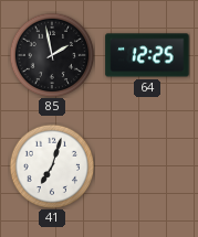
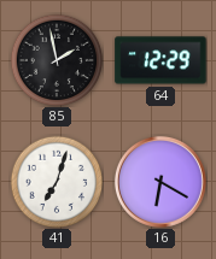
64: 12:25 -> 12:29 (160, 60)
16: none -> 6:20 (160, 182)
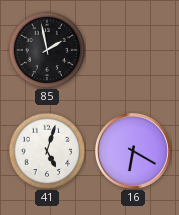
64: 12:29 -> none (160, 60)
41: 7:03 -> 5:03 (47, 151)
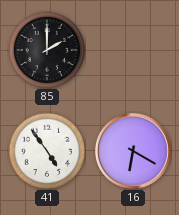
85: 1:58 -> 2:00 (47, 50)
41: 5:03 -> 4:54 (47, 151)
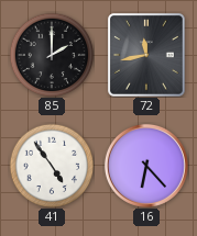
72: none -> 11:43 (147, 55)
16: 6:20 -> 6:23 (146, 166)
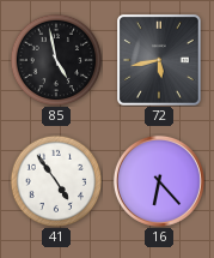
85: 2:00 -> 4:58 (56, 60)
72: 11:43 -> 5:43 (160, 60)
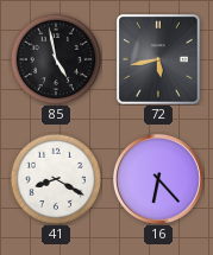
41: 4:54 -> 8:20 (56, 179)
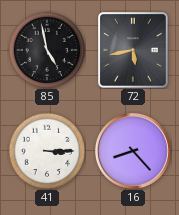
41: 8:20 -> 3:15 (47, 151)
16: 6:23 -> 8:23 (133, 151)
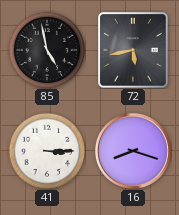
16: 8:23 -> 8:18 (133, 151)
